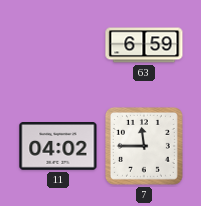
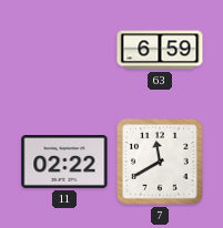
11: 04:02 -> 02:22 (64, 163)
7: 11:45 -> 11:40 (160, 162)
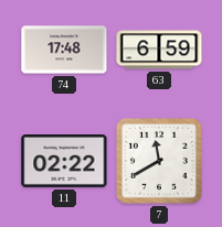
74: none -> 17:48 (64, 50)
